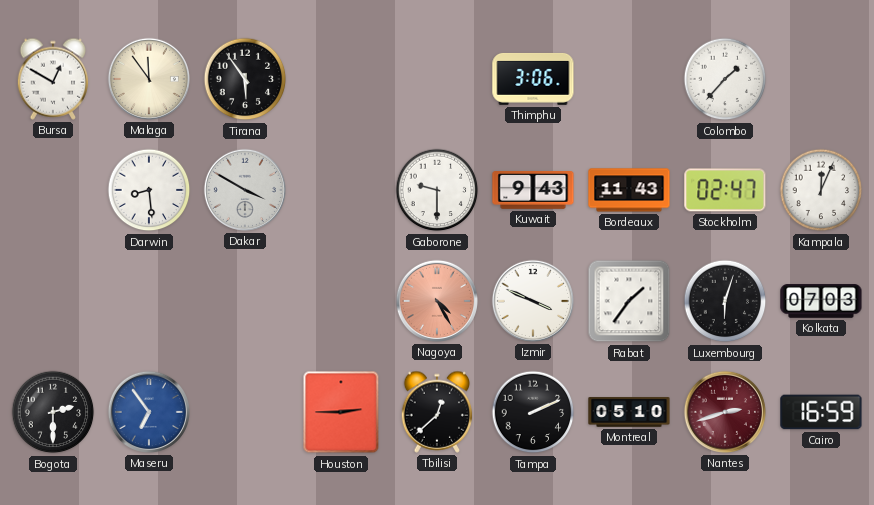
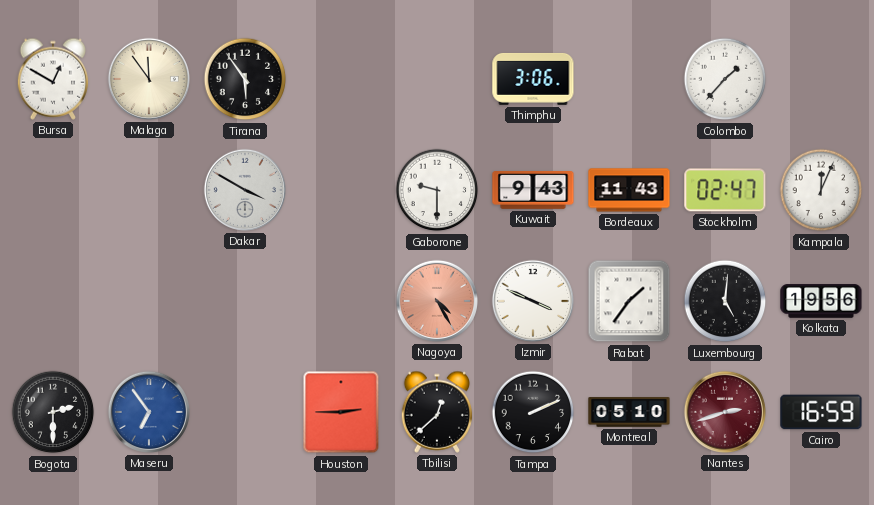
Darwin: 8:29 -> none (149, 190)
Luxembourg: 6:03 -> 5:01 (725, 301)
Kolkata: 07:03 -> 19:56 (821, 301)
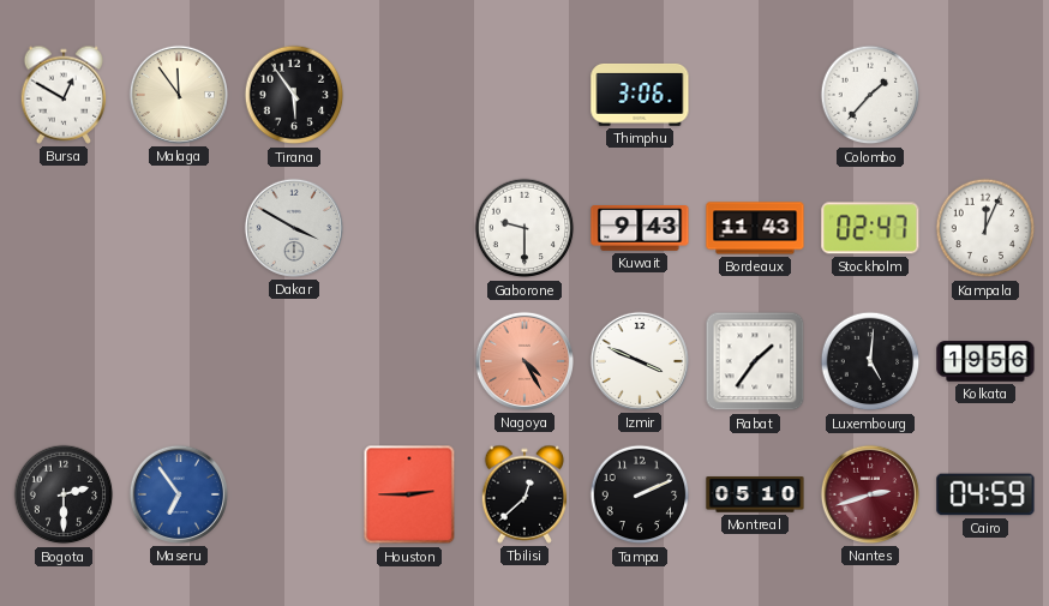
Cairo: 16:59 -> 04:59 (985, 494)
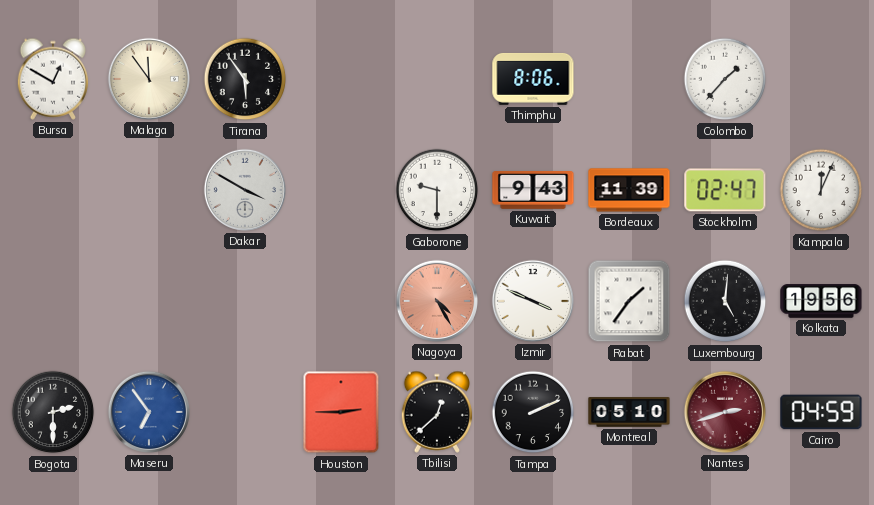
Thimphu: 3:06 -> 8:06 (533, 79)
Bordeaux: 11:43 -> 11:39 (629, 190)
